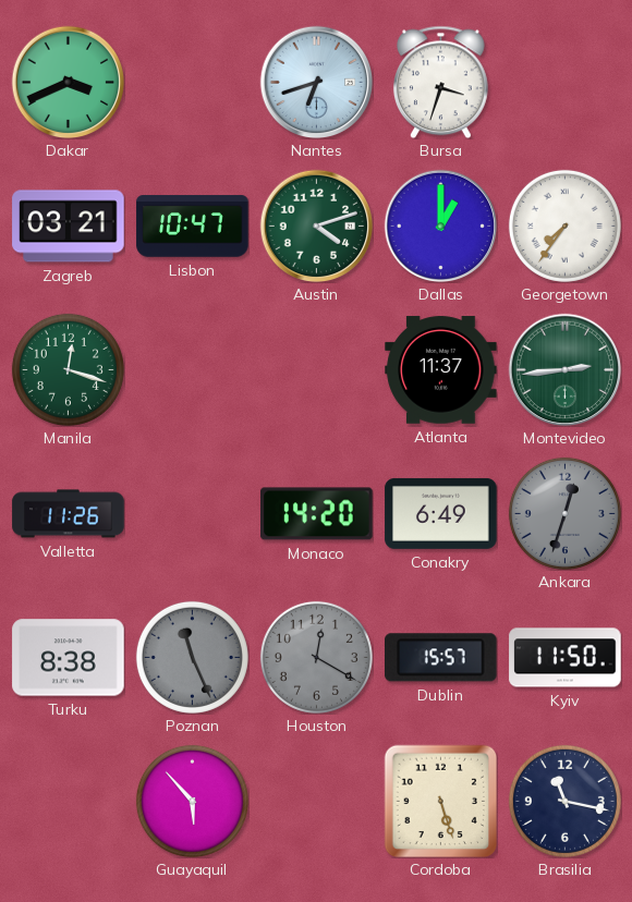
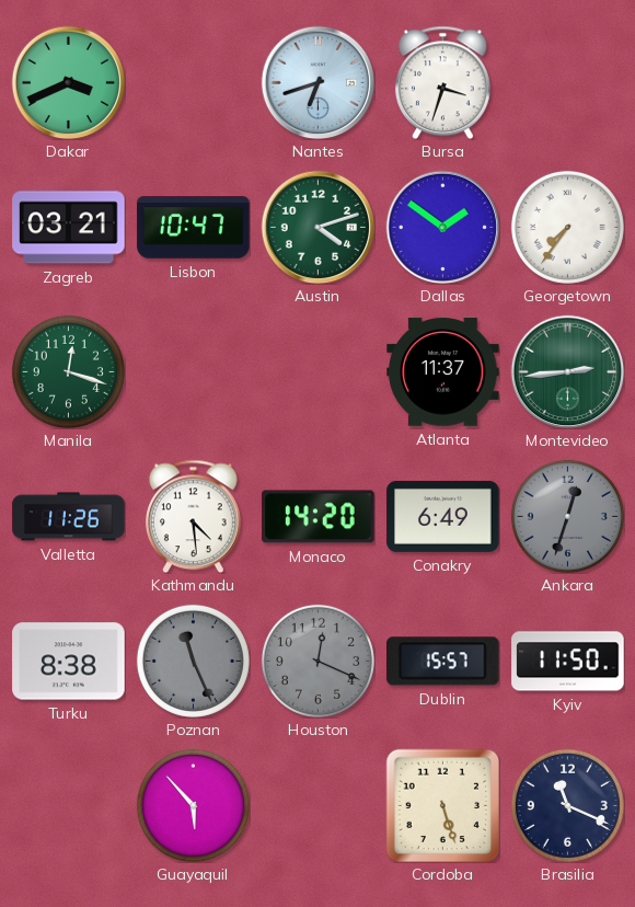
Dallas: 1:00 -> 1:51 (442, 227)
Kathmandu: none -> 4:29 (193, 516)
Houston: 12:20 -> 12:19 (317, 661)
Brasilia: 11:17 -> 11:19 (567, 805)
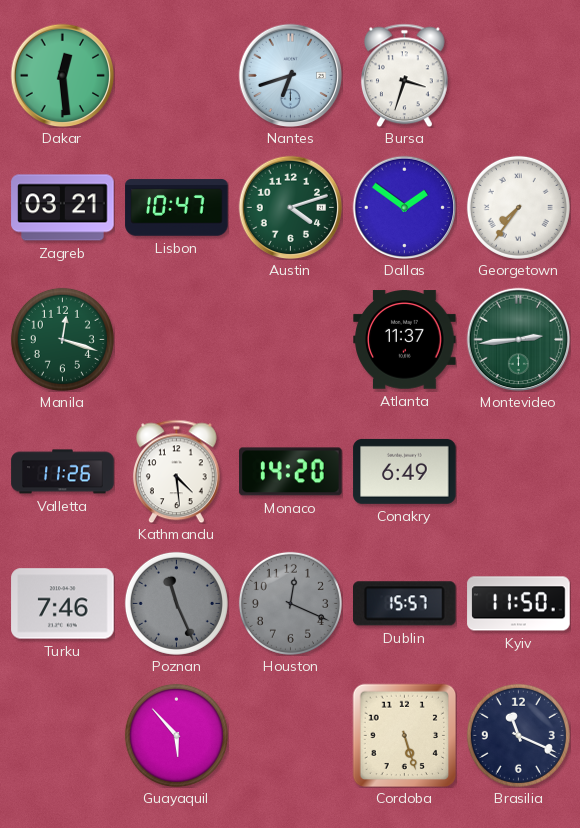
Dakar: 3:41 -> 12:29 (62, 75)
Ankara: 12:33 -> none (567, 516)
Turku: 8:38 -> 7:46 (63, 604)
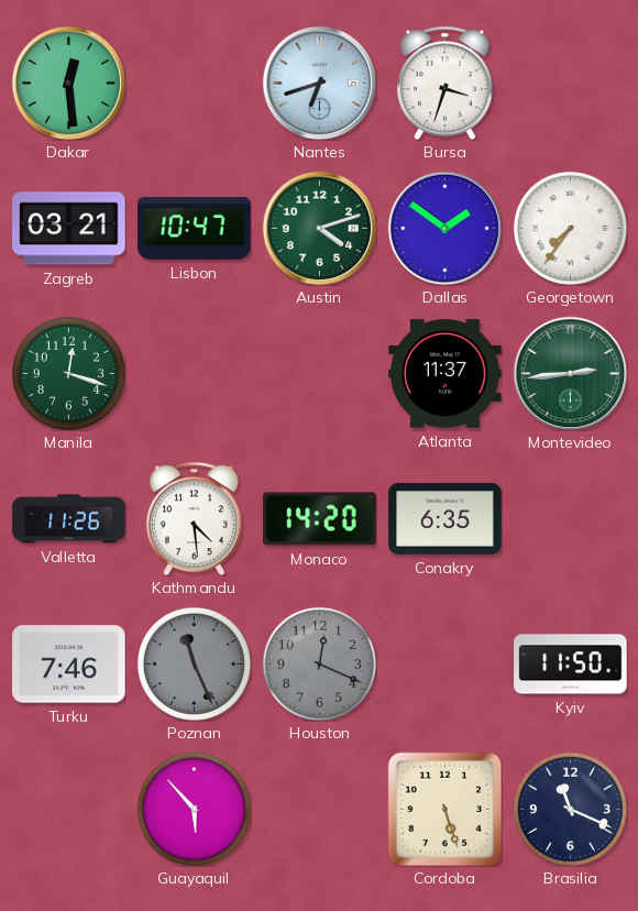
Conakry: 6:49 -> 6:35 (446, 518)
Dublin: 15:57 -> none (405, 604)
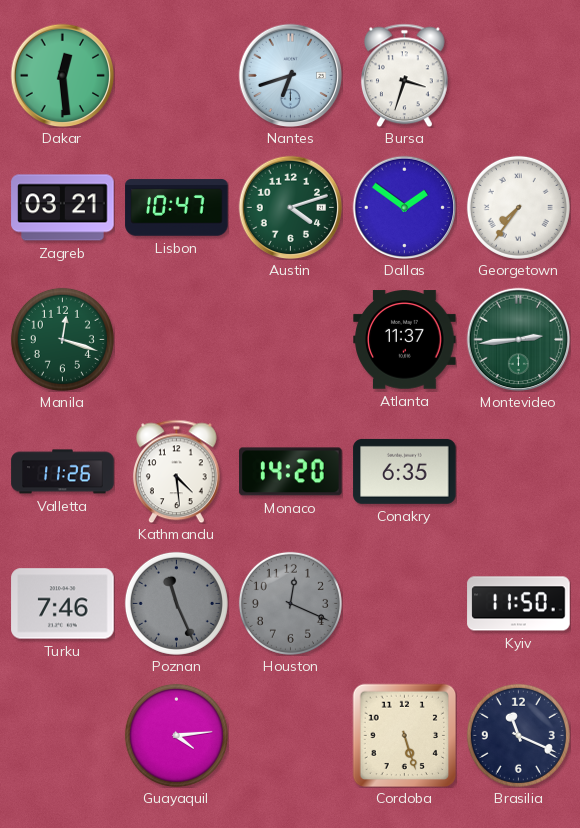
Guayaquil: 5:53 -> 4:14 (176, 735)
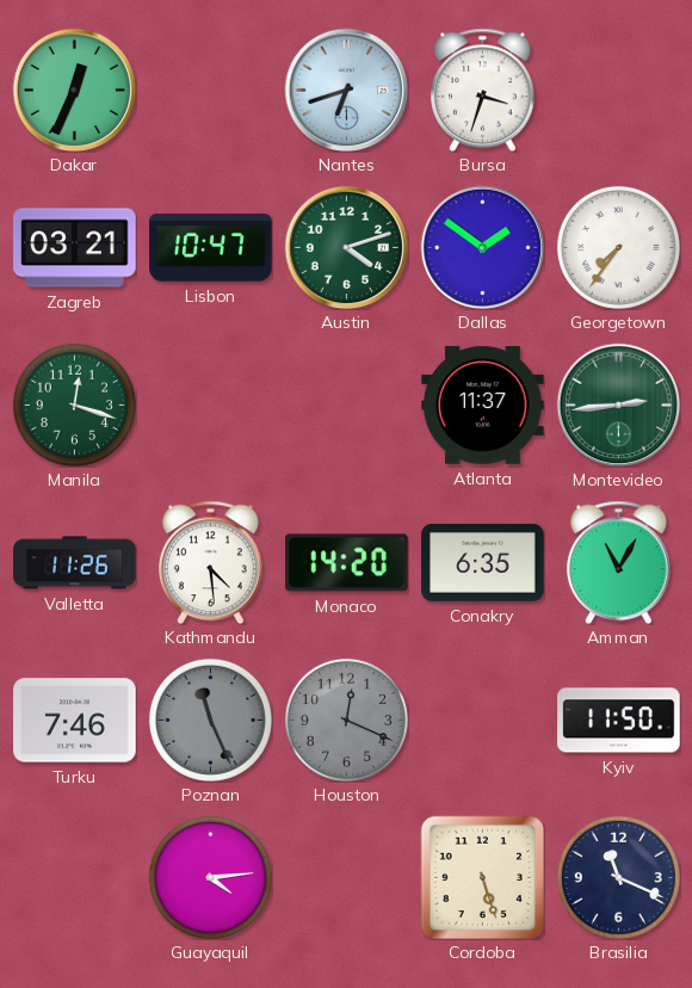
Dakar: 12:29 -> 12:34 (74, 89)
Amman: none -> 11:05 (618, 562)
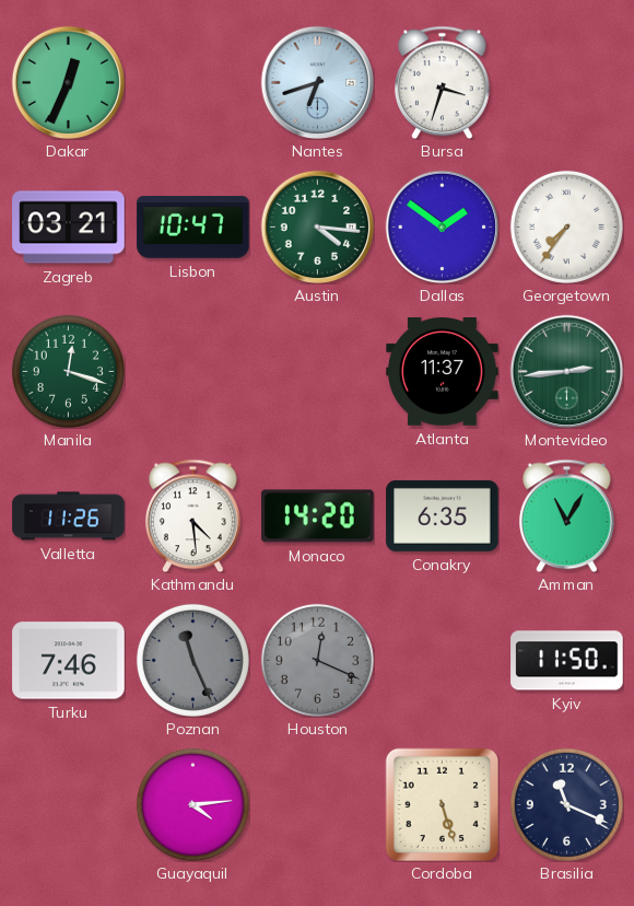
Austin: 4:12 -> 4:16 (317, 226)
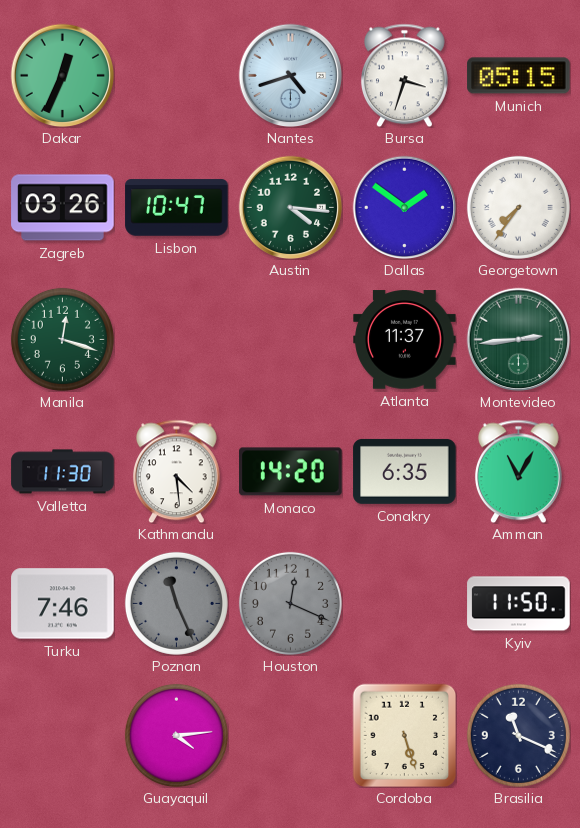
Nantes: 6:42 -> 4:42 (290, 75)
Munich: none -> 05:15 (519, 76)
Zagreb: 03:21 -> 03:26 (63, 208)
Valletta: 11:26 -> 11:30 (63, 472)
